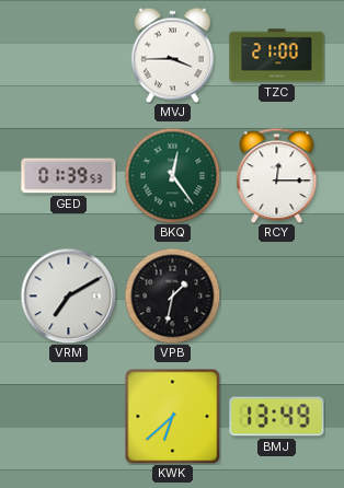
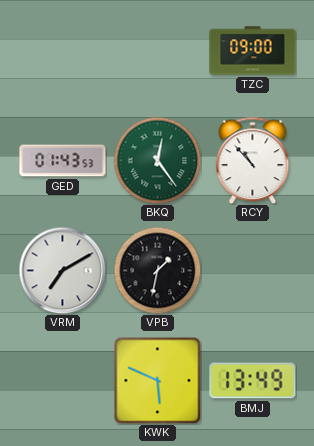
MVJ: 3:45 -> none (172, 55)
TZC: 21:00 -> 09:00 (253, 51)
GED: 01:39 -> 01:43 (63, 161)
RCY: 12:15 -> 10:53 (253, 160)
KWK: 6:38 -> 5:49 (157, 380)
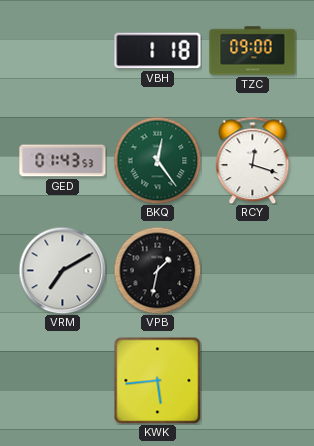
VBH: none -> 1:18 (158, 51)
RCY: 10:53 -> 12:18 (253, 160)
KWK: 5:49 -> 5:44 (157, 380)
BMJ: 13:49 -> none (253, 381)
